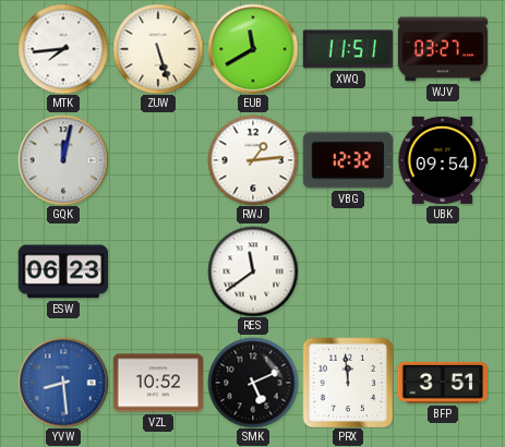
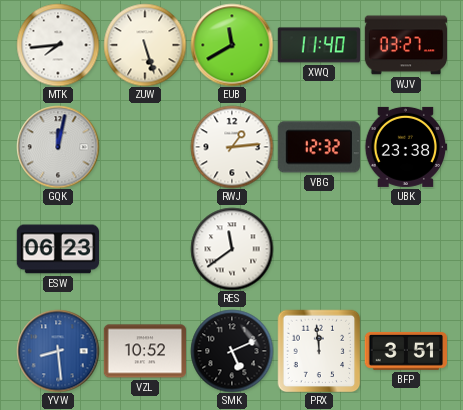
XWQ: 11:51 -> 11:40 (318, 45)
UBK: 09:54 -> 23:38 (405, 147)
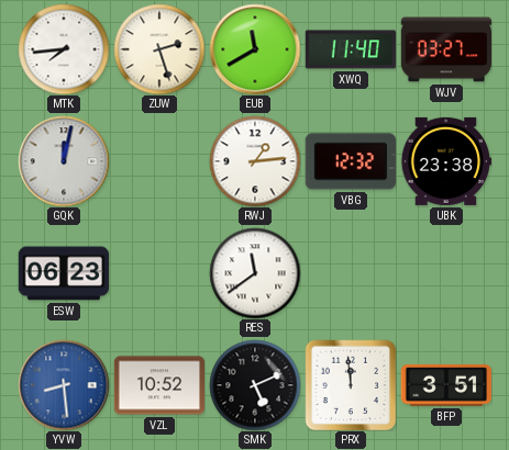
ZUW: 5:27 -> 2:27 (159, 49)
